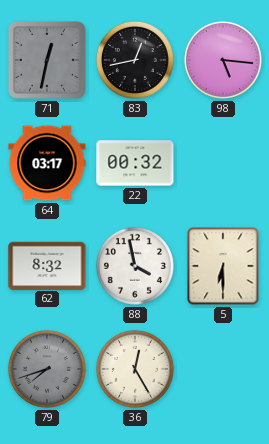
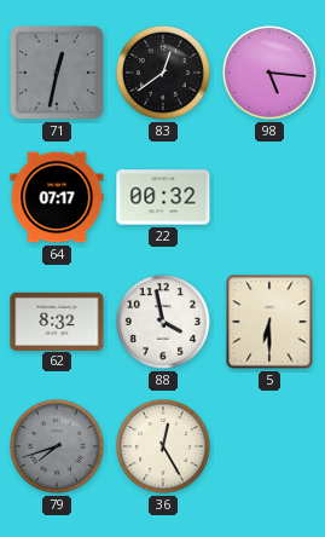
83: 12:43 -> 12:39 (163, 73)
64: 03:17 -> 07:17 (57, 197)
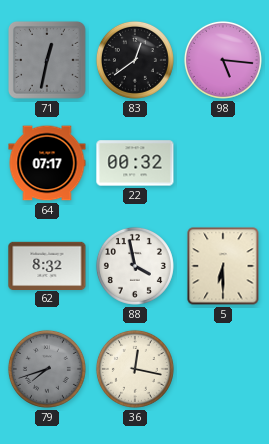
36: 12:25 -> 12:17 (135, 369)
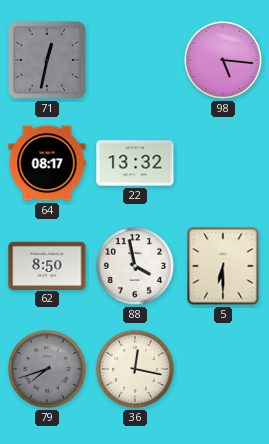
83: 12:39 -> none (135, 60)
64: 07:17 -> 08:17 (47, 163)
22: 00:32 -> 13:32 (135, 163)
62: 8:32 -> 8:50 (47, 265)
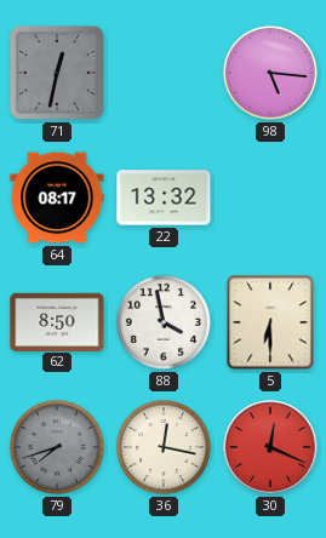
30: none -> 12:19 (270, 447)
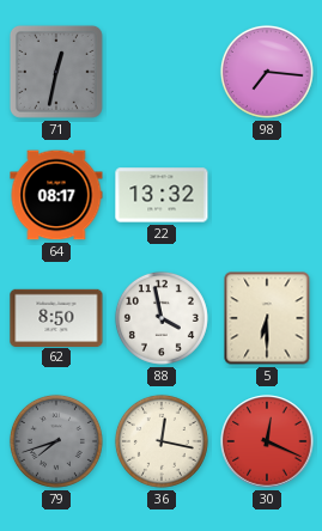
98: 5:16 -> 7:16 (267, 72)
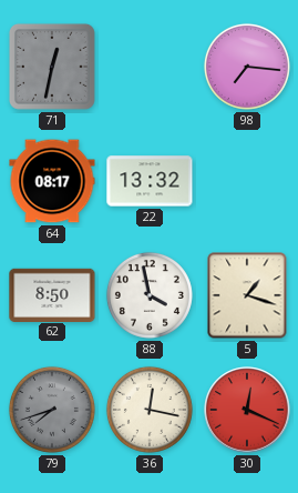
5: 6:30 -> 1:18 (247, 295)
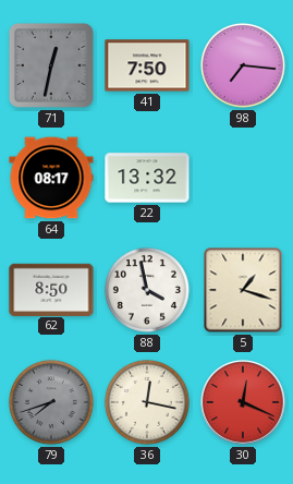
41: none -> 7:50 (147, 65)
